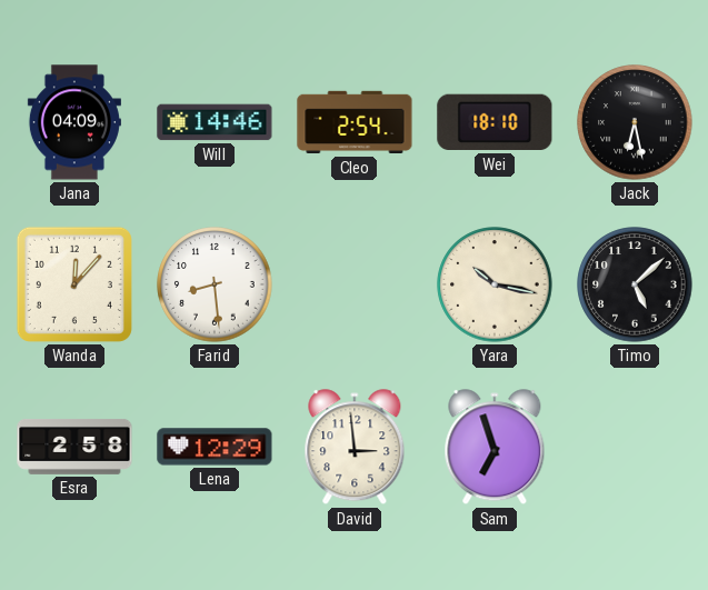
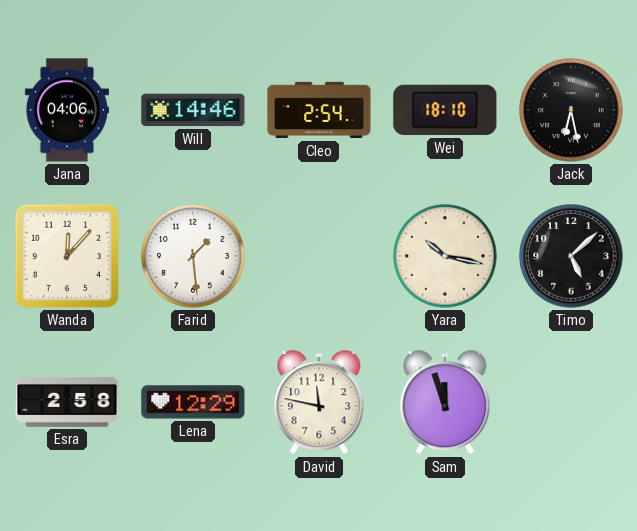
Jana: 04:09 -> 04:06 (67, 110)
Farid: 8:29 -> 1:29 (193, 256)
David: 2:59 -> 11:47 (319, 403)
Sam: 6:57 -> 11:57 (445, 403)
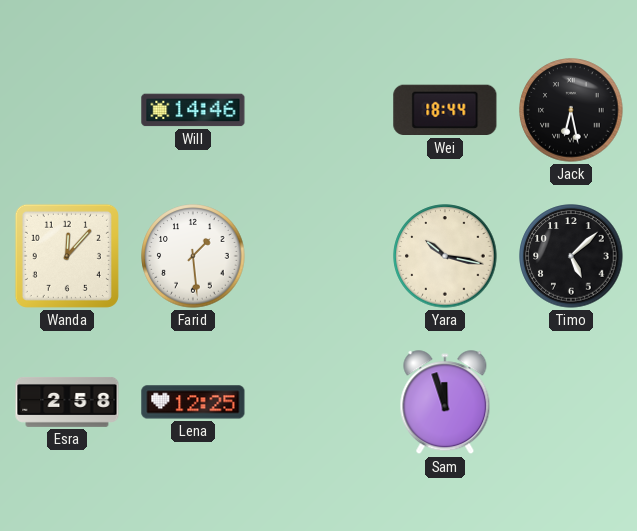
Jana: 04:06 -> none (67, 110)
Cleo: 2:54 -> none (319, 110)
Wei: 18:10 -> 18:44 (445, 110)
Lena: 12:29 -> 12:25 (193, 402)
David: 11:47 -> none (319, 403)
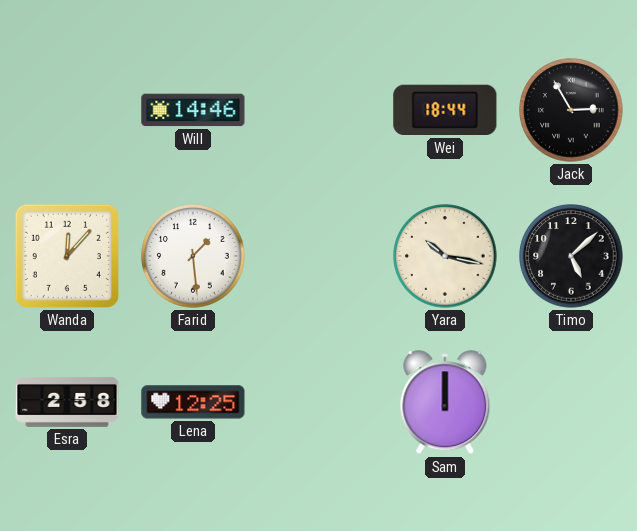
Jack: 6:28 -> 2:55 (571, 110)
Sam: 11:57 -> 12:00 (445, 403)
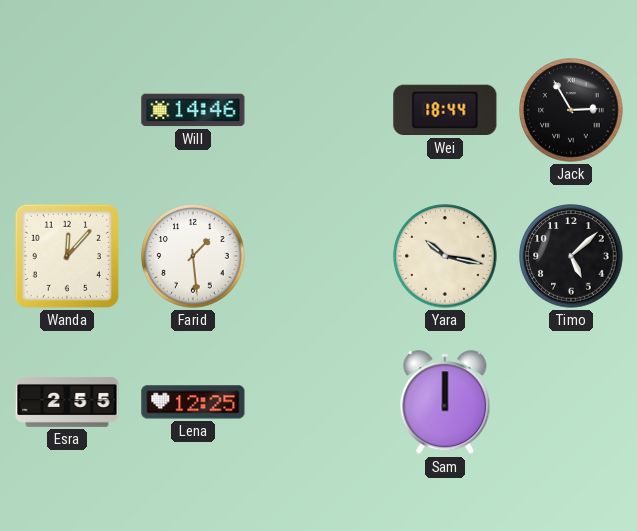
Esra: 2:58 -> 2:55 (67, 402)
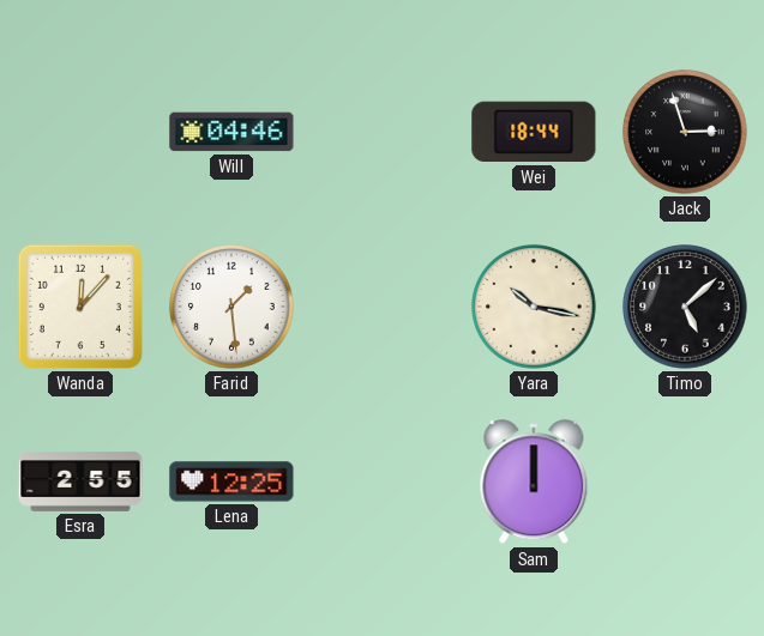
Will: 14:46 -> 04:46 (231, 132)
Jack: 2:55 -> 2:57 (685, 132)
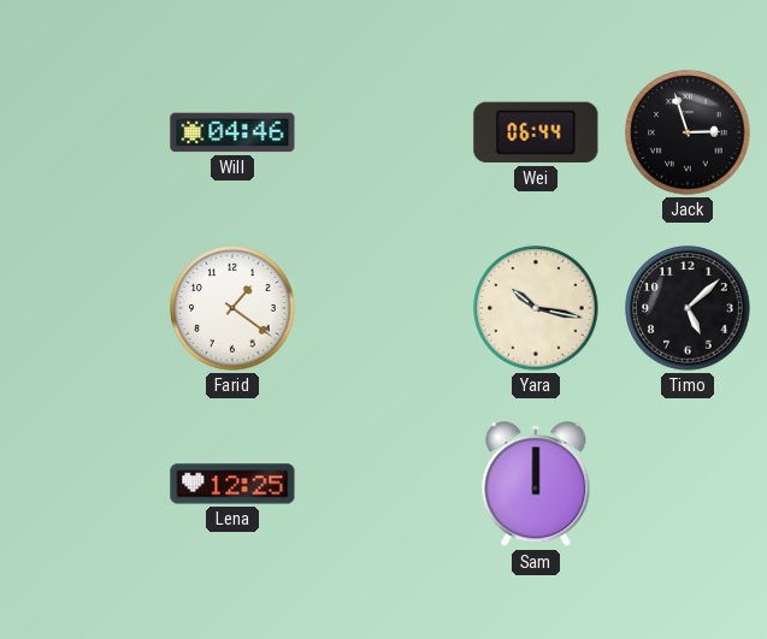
Wei: 18:44 -> 06:44 (536, 132)
Wanda: 12:07 -> none (80, 307)
Farid: 1:29 -> 1:21 (232, 308)
Esra: 2:55 -> none (80, 481)
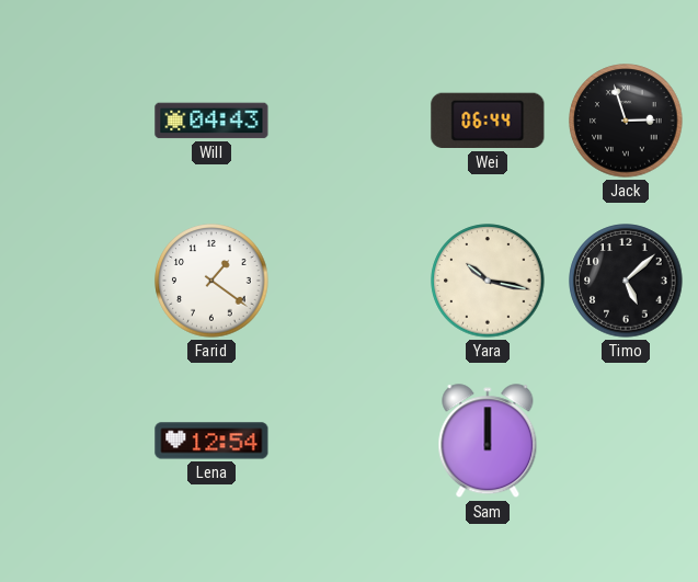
Will: 04:46 -> 04:43 (211, 121)
Lena: 12:25 -> 12:54 (211, 441)
